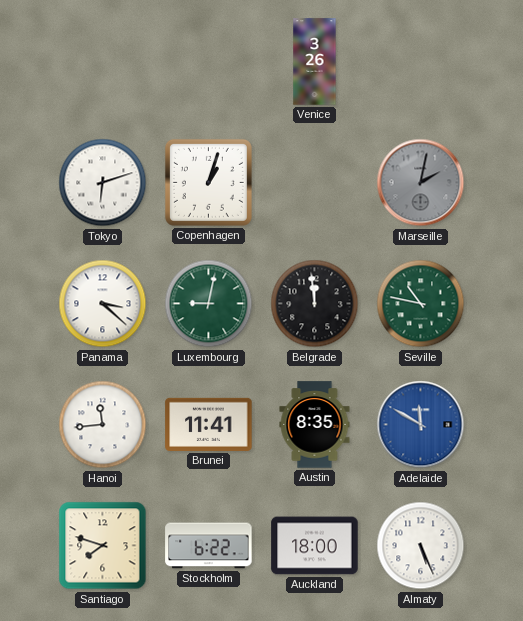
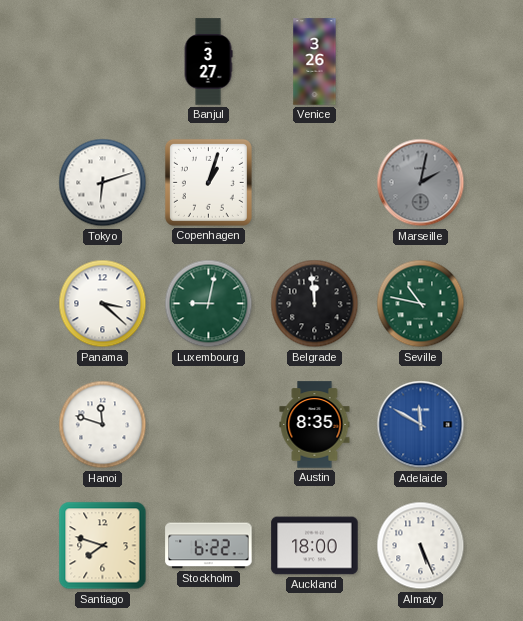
Banjul: none -> 3:27 (208, 62)
Hanoi: 11:44 -> 11:48 (103, 425)
Brunei: 11:41 -> none (209, 424)
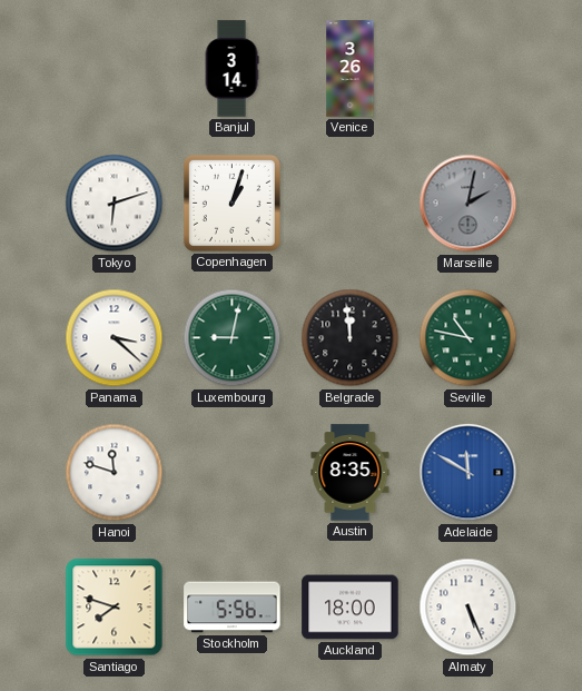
Banjul: 3:27 -> 3:14 (231, 69)
Stockholm: 6:22 -> 5:56 (233, 608)
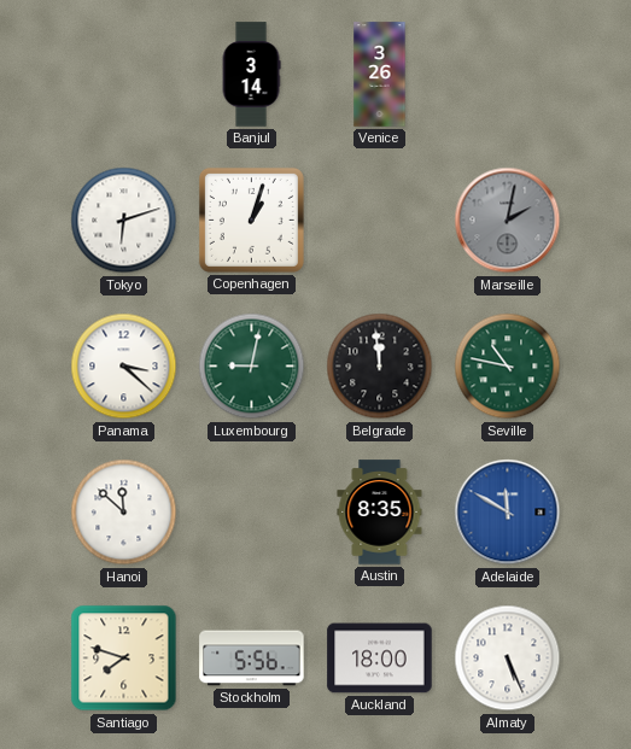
Hanoi: 11:48 -> 11:52 (124, 513)
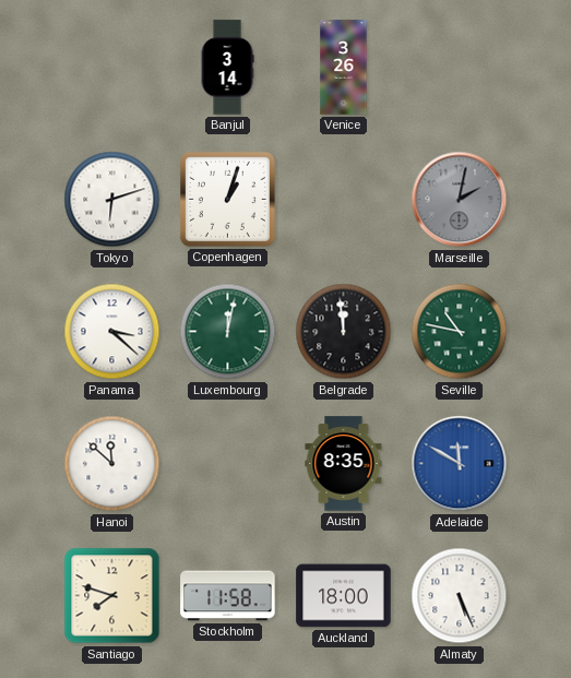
Luxembourg: 9:02 -> 12:02 (228, 332)
Stockholm: 5:56 -> 11:58 (228, 596)
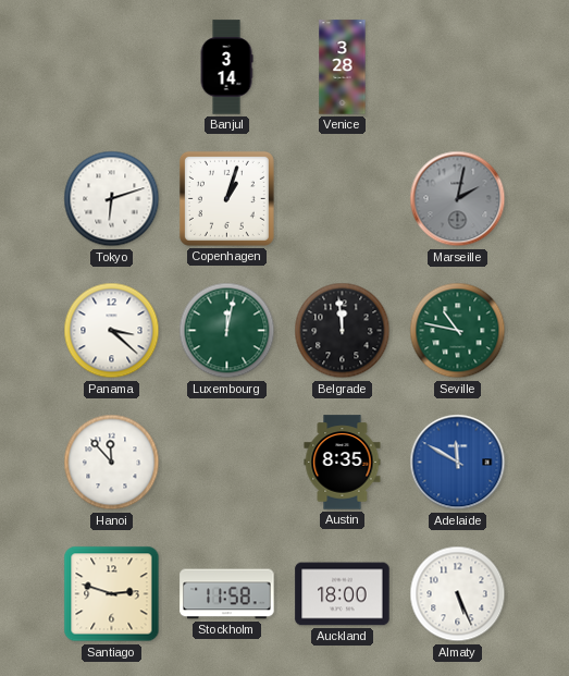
Venice: 3:26 -> 3:28 (343, 67)
Hanoi: 11:52 -> 11:53 (112, 463)
Santiago: 7:48 -> 2:48 (112, 594)
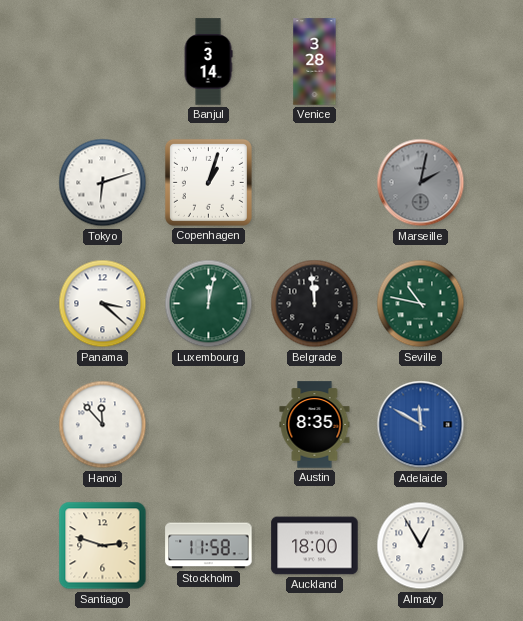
Almaty: 5:26 -> 12:55 (421, 546)
